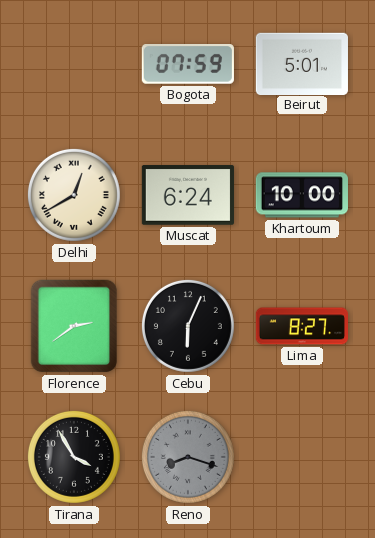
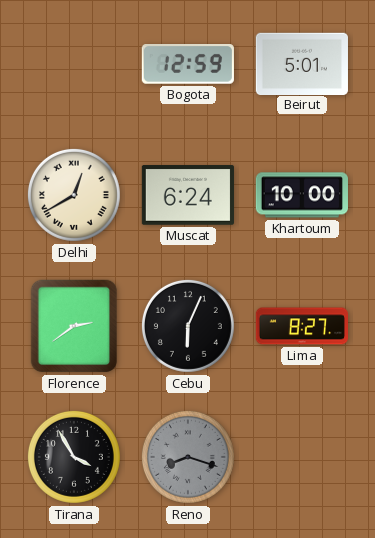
Bogota: 07:59 -> 12:59 (188, 65)
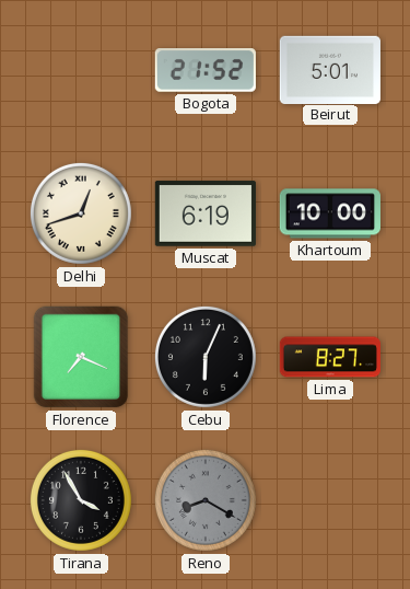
Bogota: 12:59 -> 21:52 (206, 71)
Delhi: 12:40 -> 12:42 (81, 213)
Muscat: 6:24 -> 6:19 (206, 213)
Florence: 2:39 -> 7:19 (81, 357)
Reno: 8:18 -> 8:20 (206, 500)
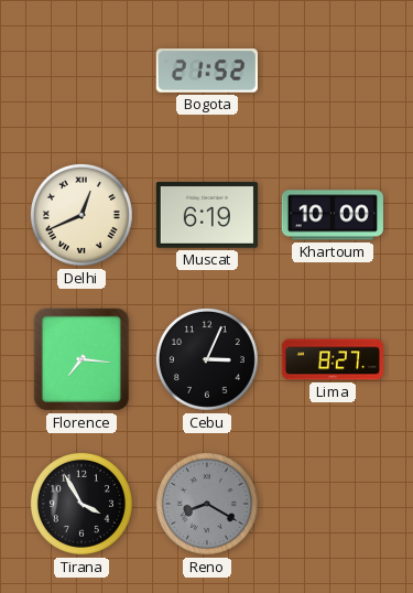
Beirut: 5:01 -> none (330, 69)
Delhi: 12:42 -> 12:41 (81, 215)
Florence: 7:19 -> 7:16 (81, 359)
Cebu: 6:04 -> 3:04 (207, 359)
